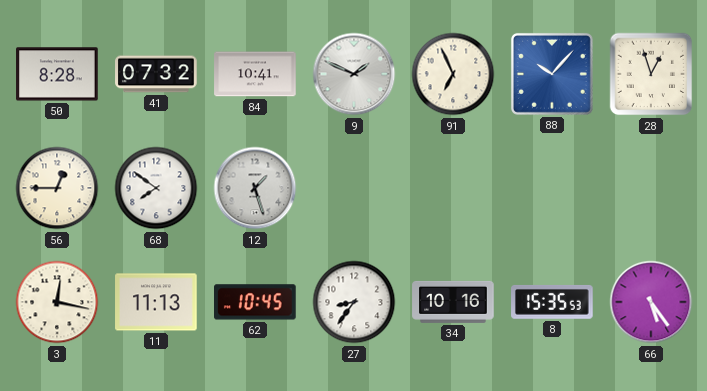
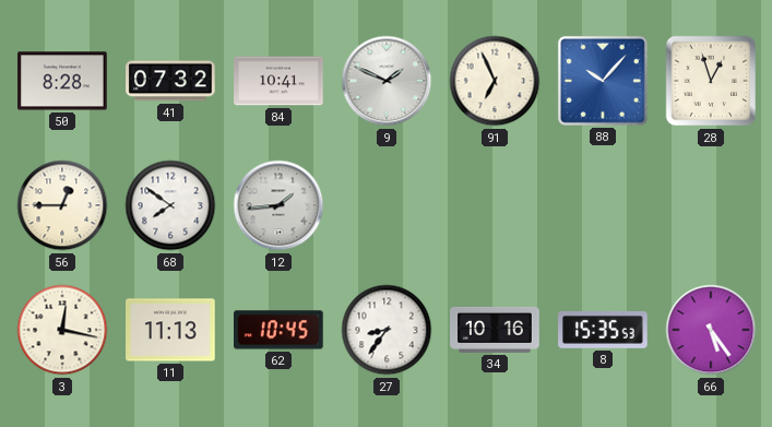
12: 1:27 -> 1:44 (278, 205)
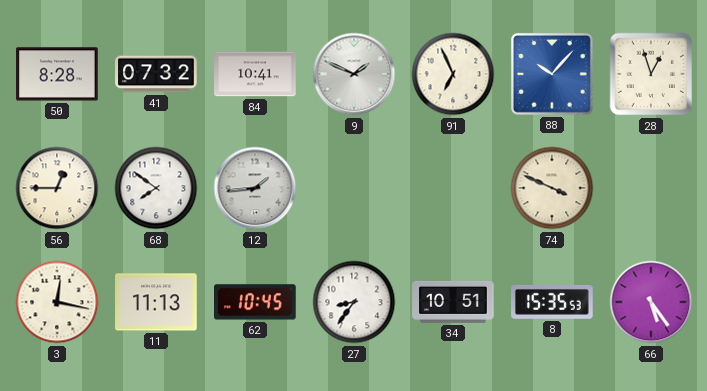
74: none -> 3:49 (552, 188)
34: 10:16 -> 10:51 (453, 302)
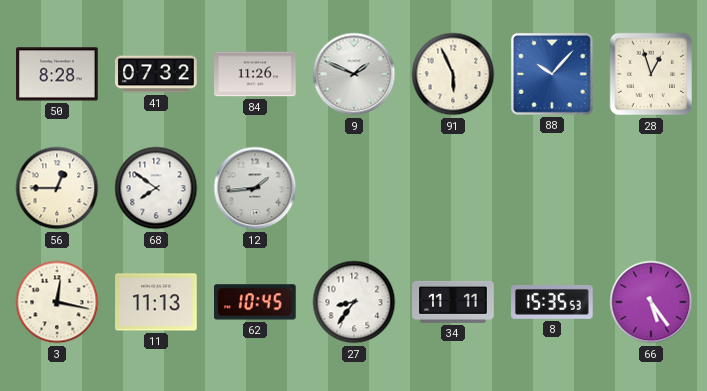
84: 10:41 -> 11:26 (255, 74)
91: 6:56 -> 5:56 (453, 74)
74: 3:49 -> none (552, 188)
34: 10:51 -> 11:11 (453, 302)
